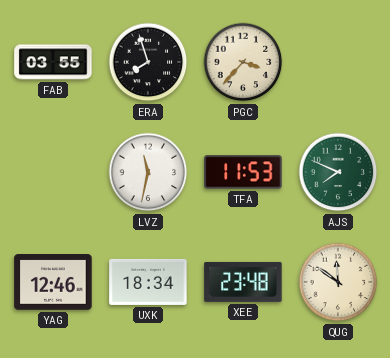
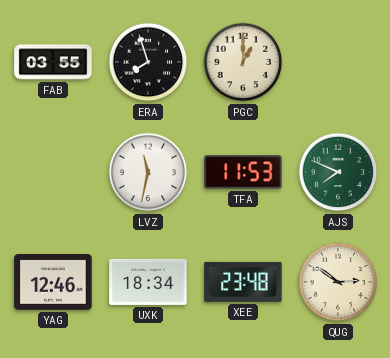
PGC: 3:37 -> 1:00 (243, 62)
QUG: 11:51 -> 2:51 (338, 282)
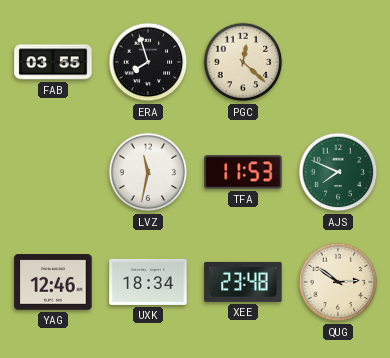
PGC: 1:00 -> 12:22 (243, 62)
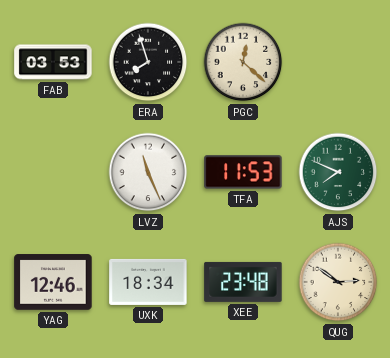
FAB: 03:55 -> 03:53 (53, 62)
LVZ: 11:32 -> 11:26 (148, 172)
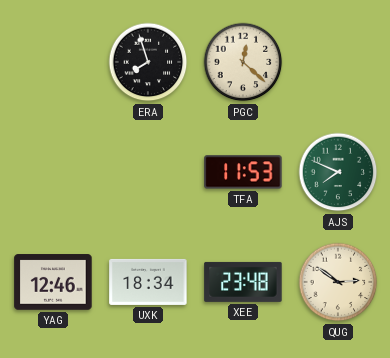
FAB: 03:53 -> none (53, 62)
LVZ: 11:26 -> none (148, 172)
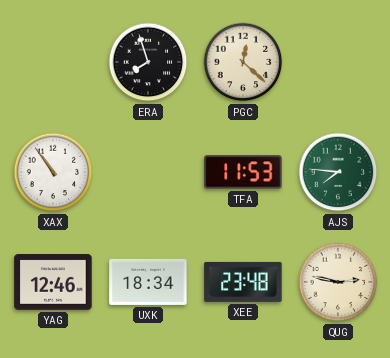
XAX: none -> 10:54 (53, 172)
AJS: 7:49 -> 7:46 (338, 172)
QUG: 2:51 -> 2:47 (338, 282)
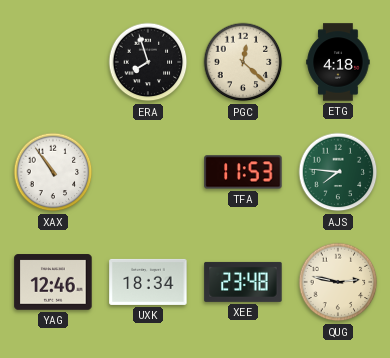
ETG: none -> 4:18 (338, 62)
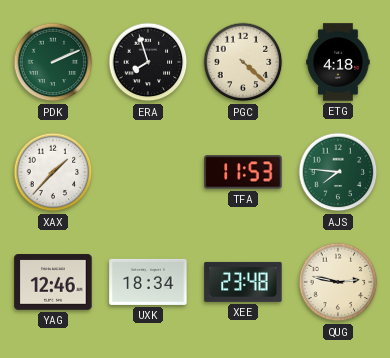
PDK: none -> 2:11 (53, 62)
PGC: 12:22 -> 4:22 (243, 62)
XAX: 10:54 -> 1:37 (53, 172)
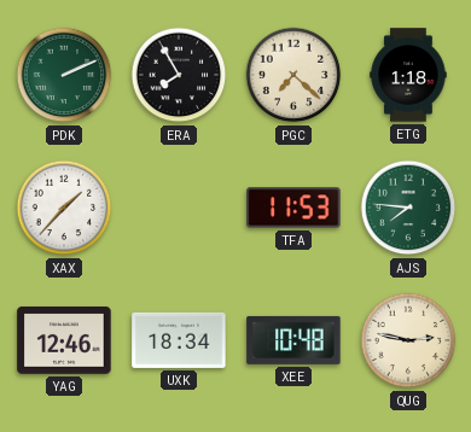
ERA: 7:57 -> 7:55 (179, 75)
PGC: 4:22 -> 7:22 (293, 75)
ETG: 4:18 -> 1:18 (408, 75)
XEE: 23:48 -> 10:48 (293, 340)
